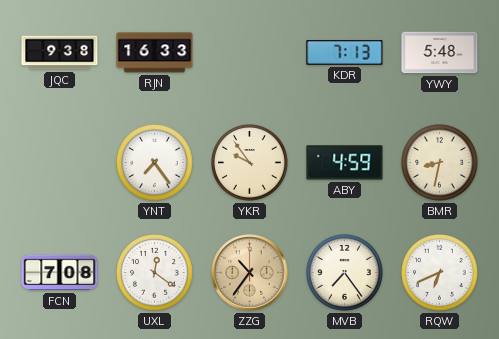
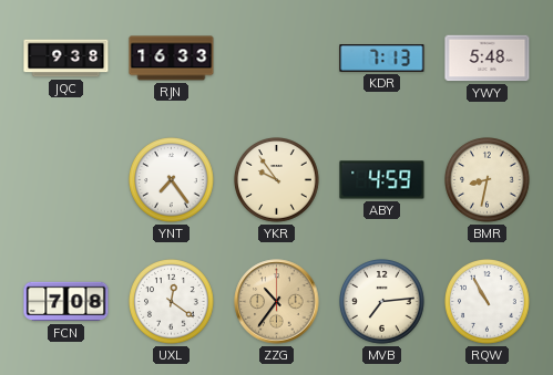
MVB: 7:24 -> 7:14 (382, 302)
RQW: 6:41 -> 10:55 (488, 302)
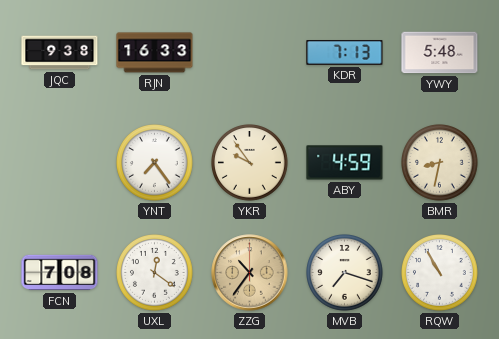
MVB: 7:14 -> 7:18 (345, 273)
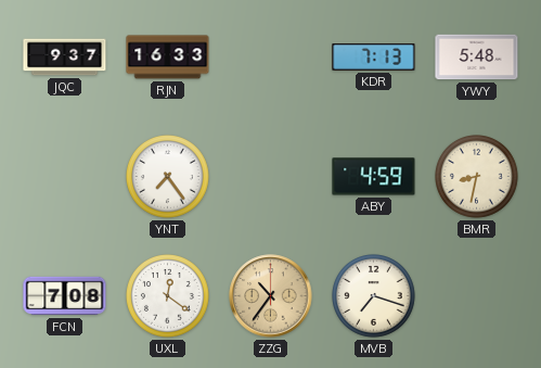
JQC: 9:38 -> 9:37 (65, 58)
YKR: 9:54 -> none (250, 163)
RQW: 10:55 -> none (440, 273)
